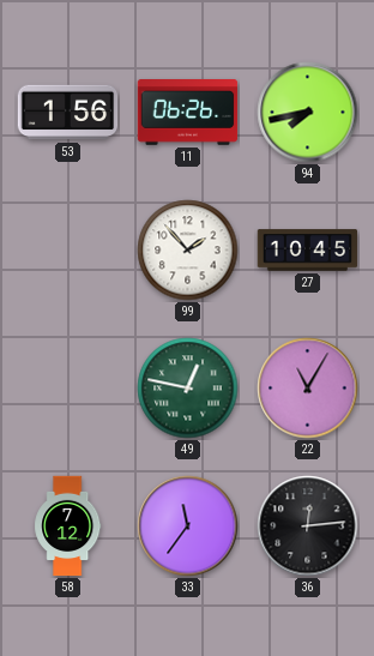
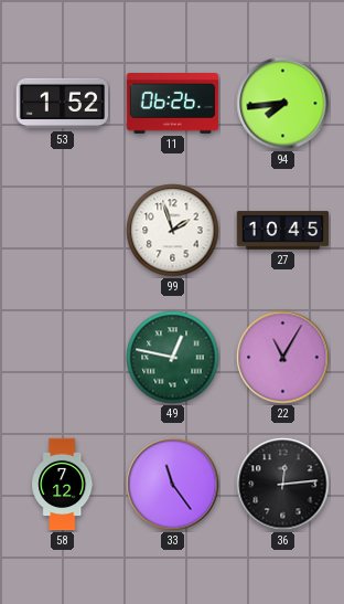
53: 1:56 -> 1:52 (63, 104)
94: 7:43 -> 7:44 (283, 104)
99: 1:53 -> 1:57 (173, 231)
33: 11:36 -> 11:24 (173, 485)
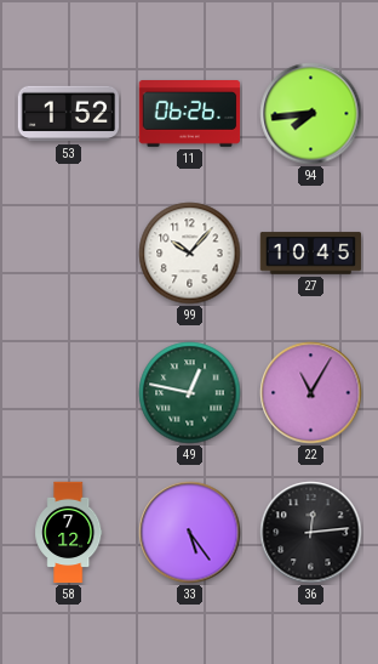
99: 1:57 -> 10:07 (190, 254)
33: 11:24 -> 5:24 (190, 533)
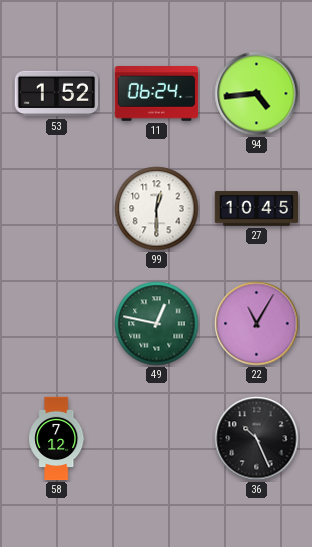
11: 06:26 -> 06:24 (157, 94)
94: 7:44 -> 4:44 (257, 94)
99: 10:07 -> 12:30 (157, 209)
33: 5:24 -> none (190, 533)
36: 12:14 -> 10:26 (257, 439)
